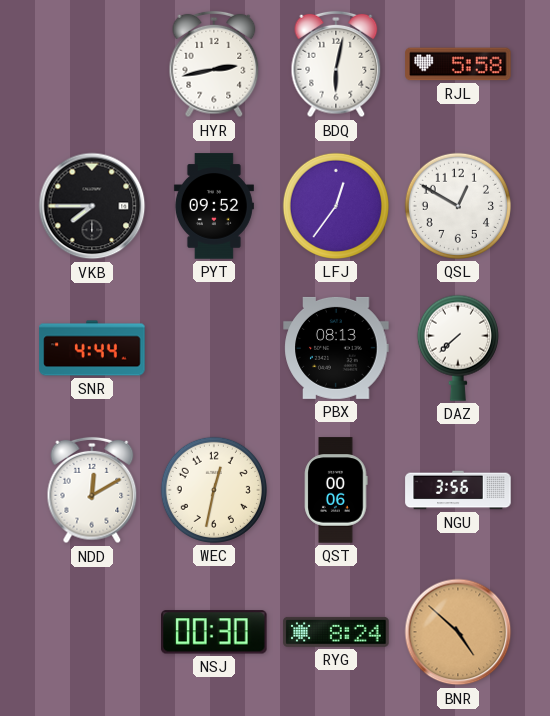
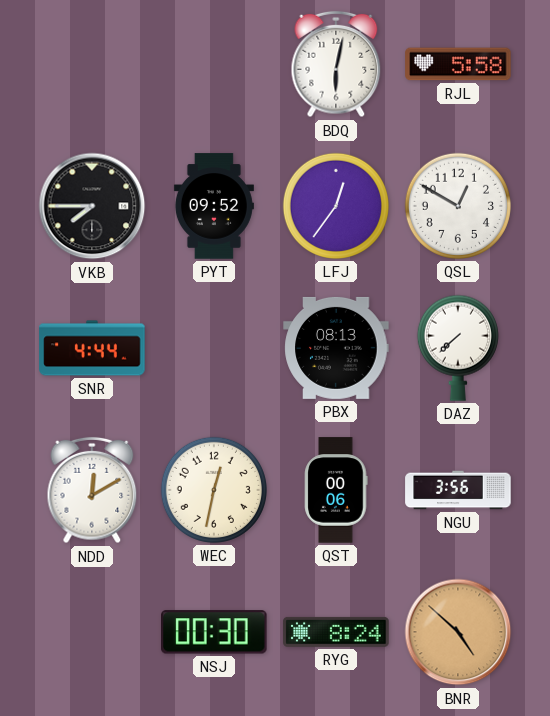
HYR: 2:43 -> none (214, 64)
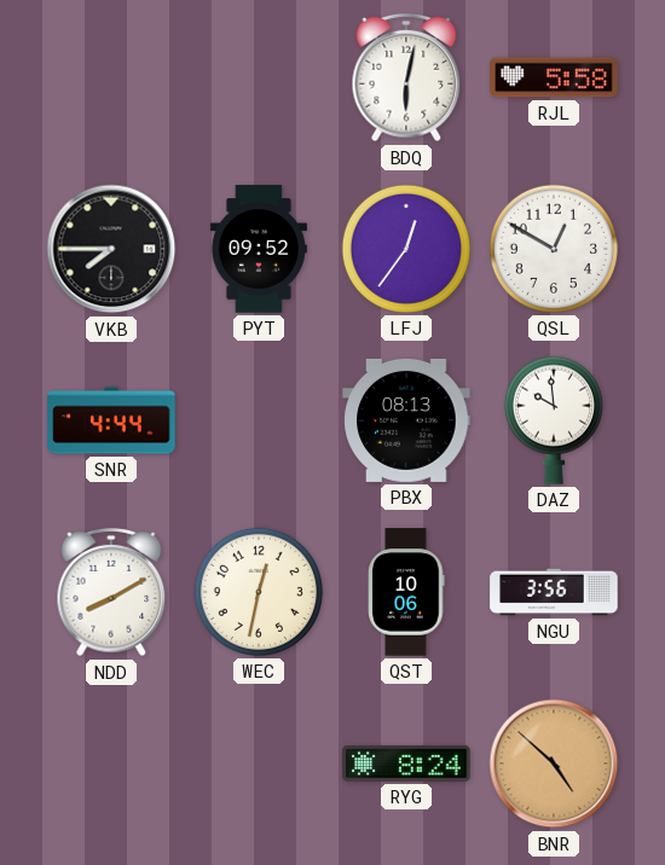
DAZ: 7:38 -> 9:59 (554, 420)
NDD: 12:10 -> 8:10 (111, 592)
QST: 00:06 -> 10:06 (406, 592)
NSJ: 00:30 -> none (215, 632)
